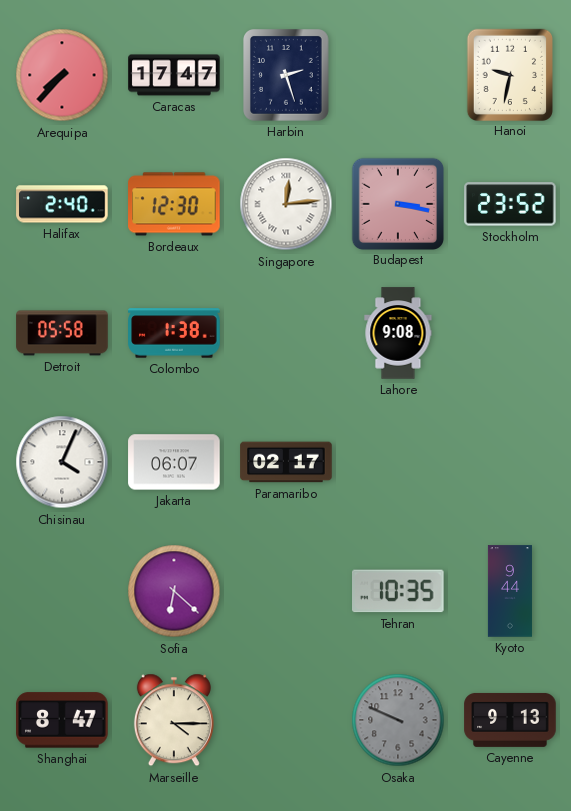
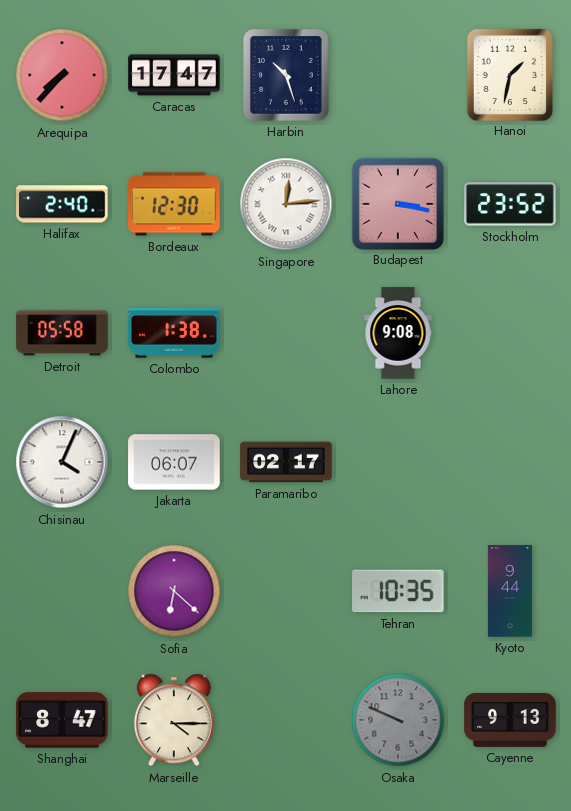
Harbin: 2:27 -> 10:27 (287, 76)
Hanoi: 9:32 -> 1:32 (509, 74)
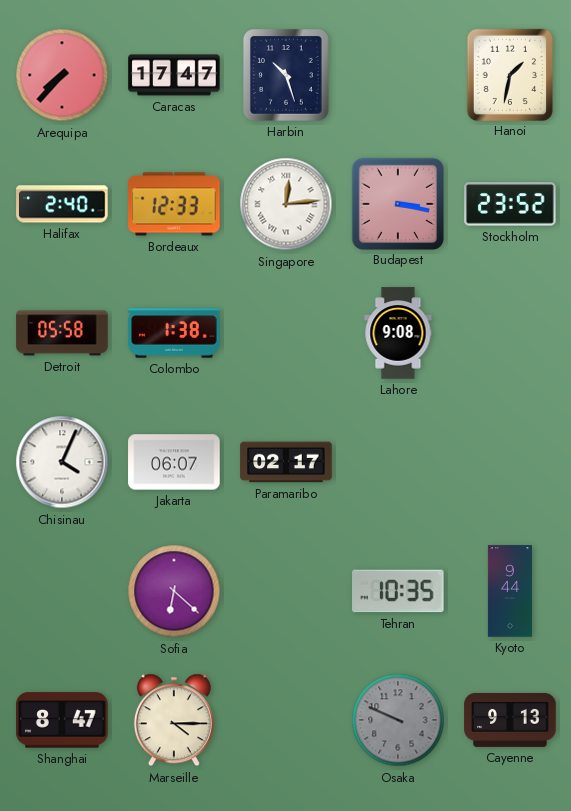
Bordeaux: 12:30 -> 12:33 (174, 204)
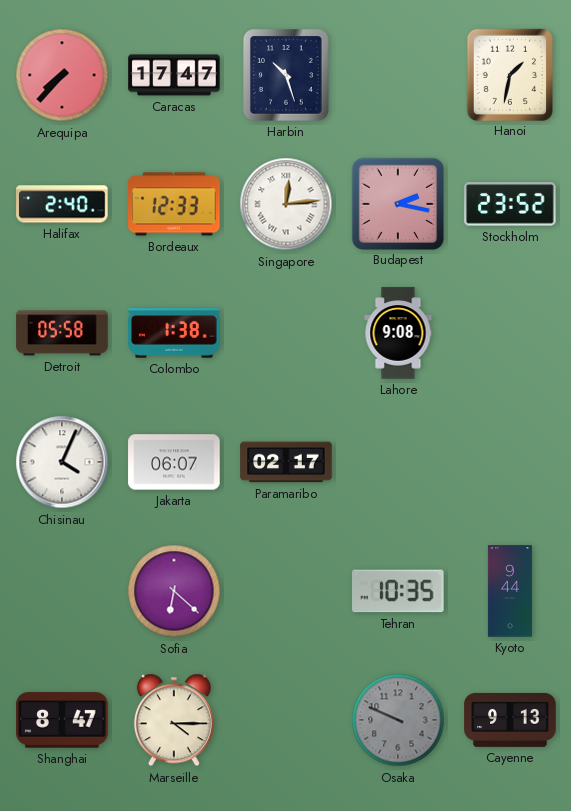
Budapest: 3:17 -> 2:17 (397, 203)
